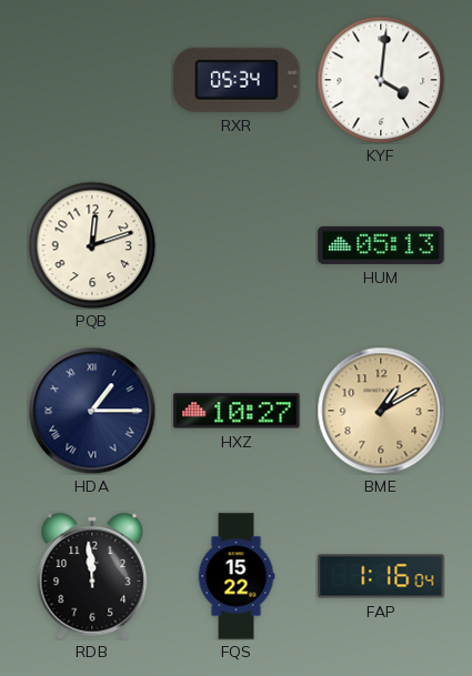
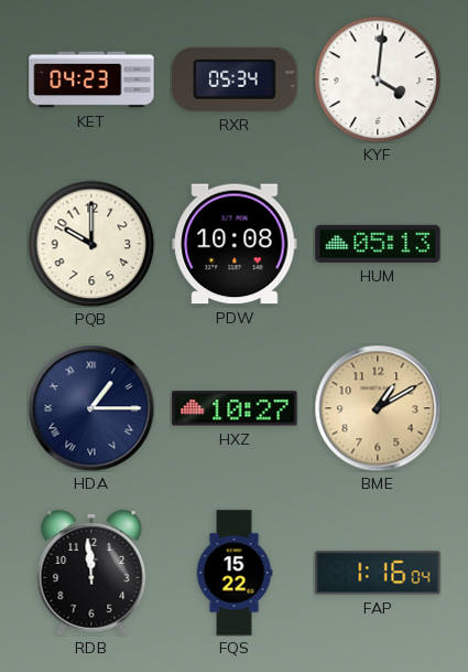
KET: none -> 04:23 (91, 79)
PQB: 12:12 -> 10:00 (91, 244)
PDW: none -> 10:08 (235, 244)
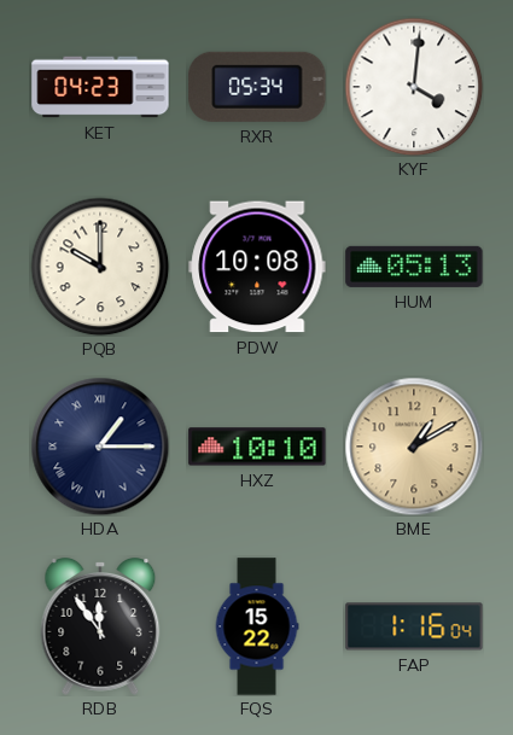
HXZ: 10:27 -> 10:10 (257, 447)
RDB: 11:59 -> 11:54 (100, 628)
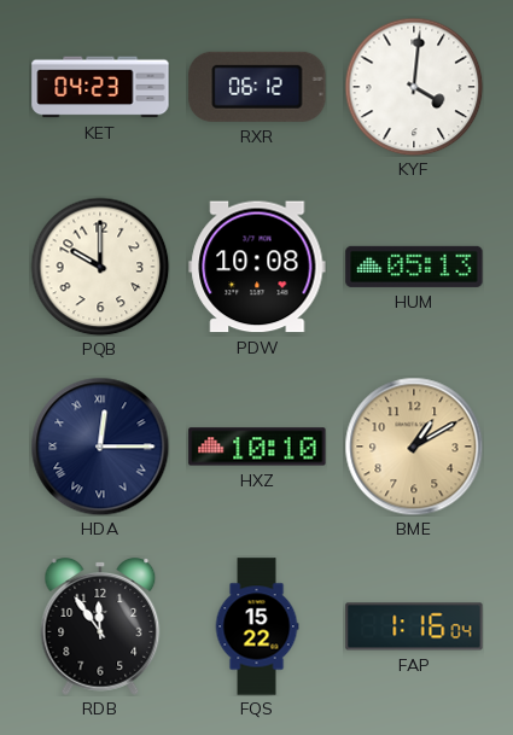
RXR: 05:34 -> 06:12 (257, 87)
HDA: 1:15 -> 12:15 (100, 447)
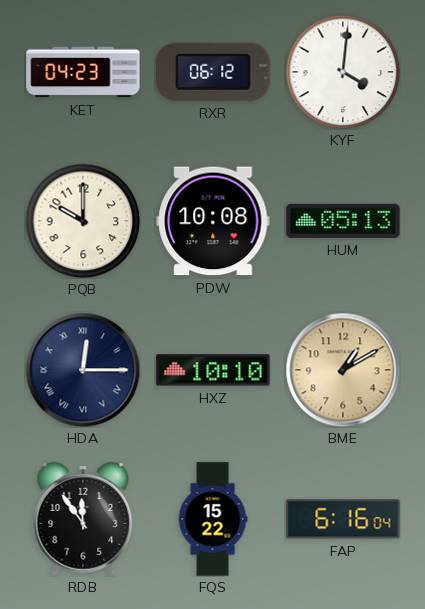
FAP: 1:16 -> 6:16 (343, 519)
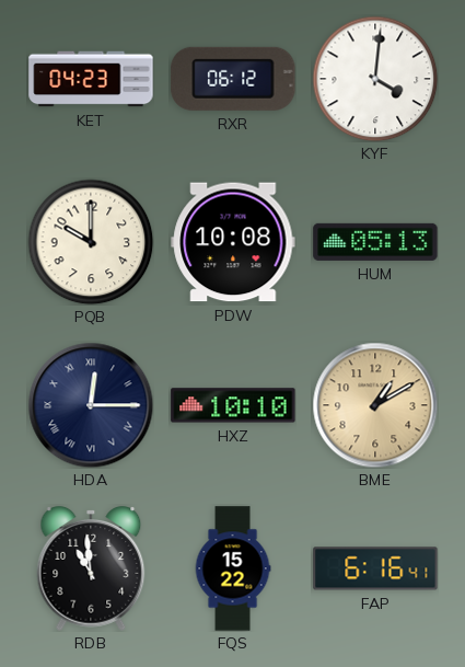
RDB: 11:54 -> 10:59 (91, 570)
FAP: 6:16:04 -> 6:16:41 (375, 568)
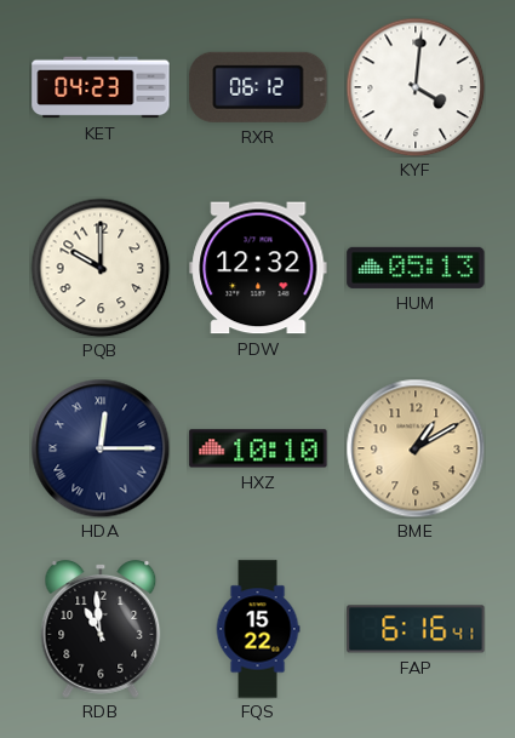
PDW: 10:08 -> 12:32 (258, 268)
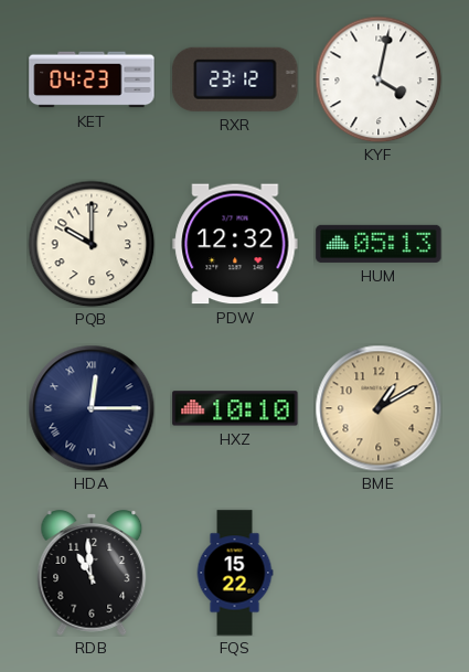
RXR: 06:12 -> 23:12 (235, 79)
KYF: 4:01 -> 4:02 (379, 79)
FAP: 6:16 -> none (416, 629)
